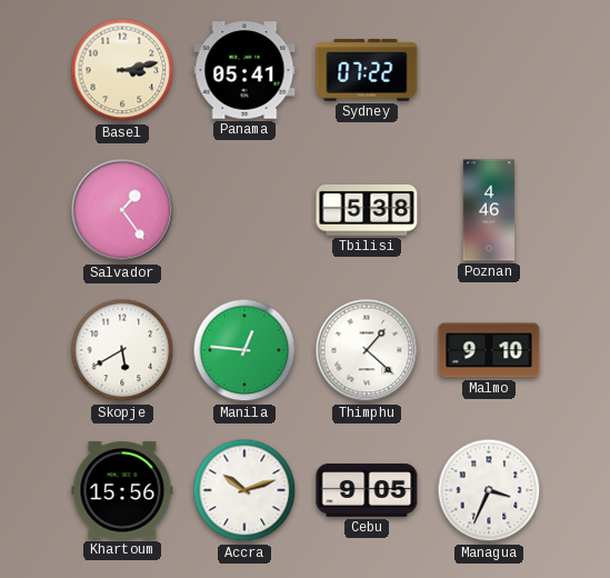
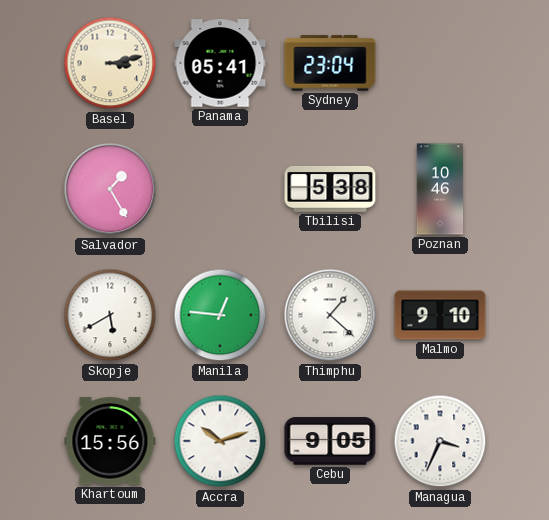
Sydney: 07:22 -> 23:04 (330, 63)
Salvador: 1:24 -> 1:25 (110, 189)
Poznan: 4:46 -> 10:46 (440, 189)
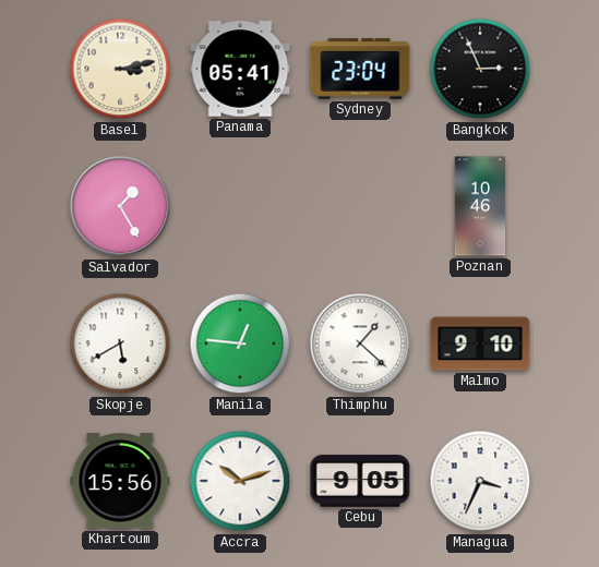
Bangkok: none -> 2:56 (480, 69)
Tbilisi: 5:38 -> none (330, 189)
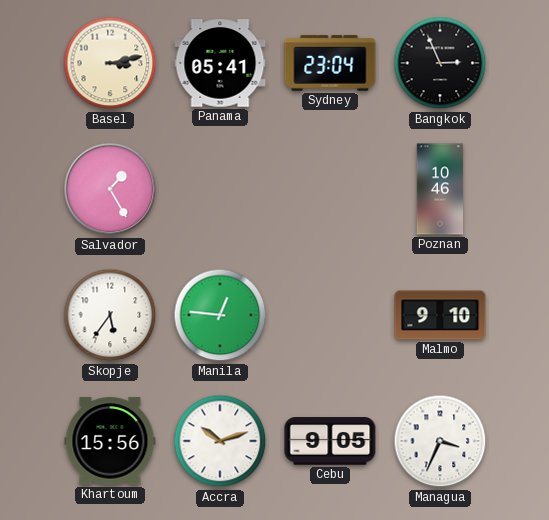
Skopje: 5:40 -> 5:36 (110, 315)
Thimphu: 1:22 -> none (360, 343)
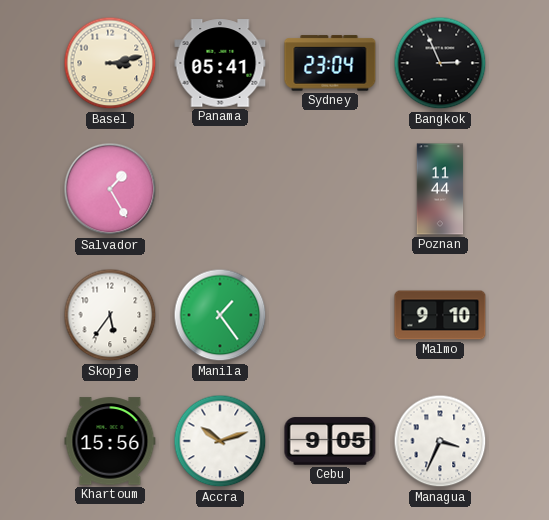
Poznan: 10:46 -> 11:44 (440, 189)
Manila: 12:46 -> 1:24 (220, 315)
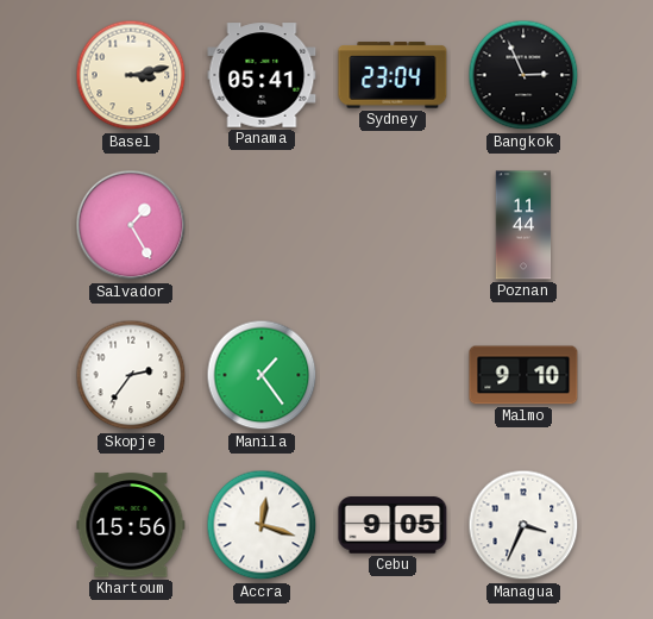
Skopje: 5:36 -> 2:36 (131, 375)
Accra: 10:12 -> 12:18 (262, 525)
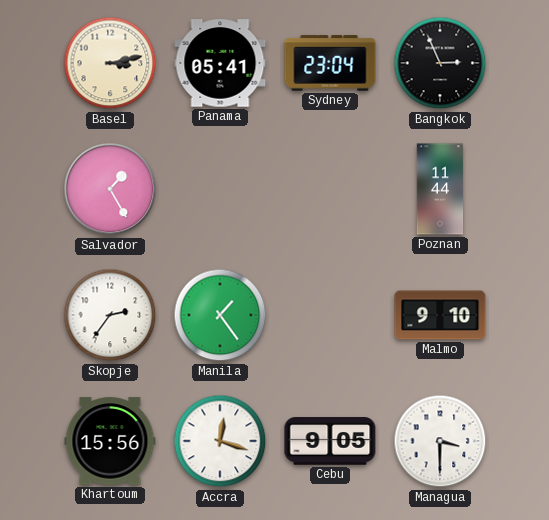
Managua: 3:34 -> 3:30 (440, 441)
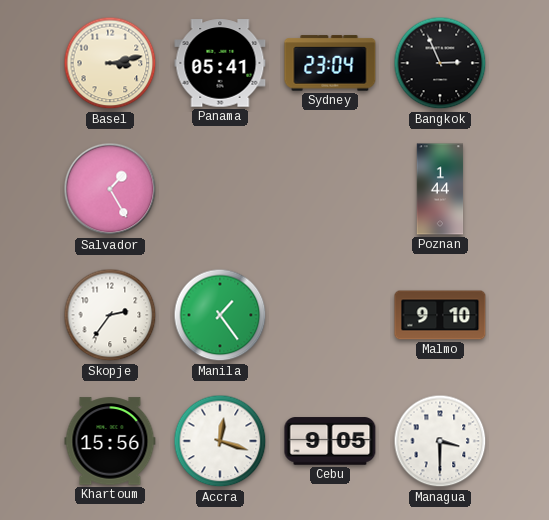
Poznan: 11:44 -> 1:44 (440, 189)
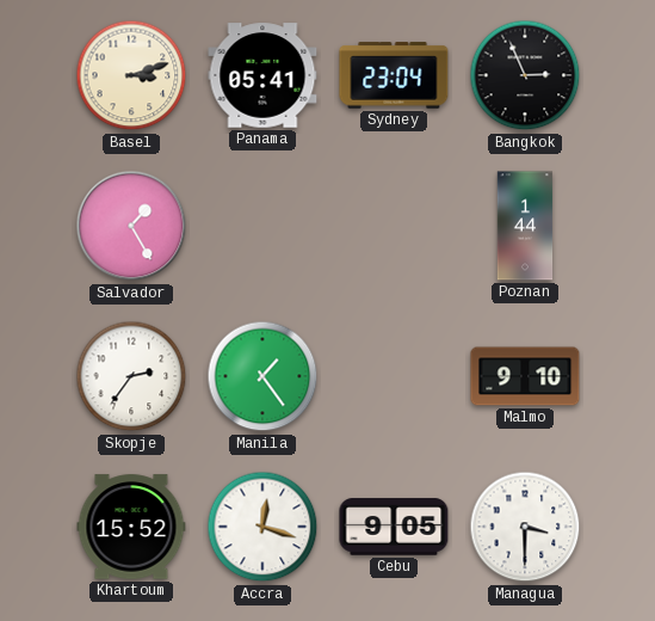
Basel: 3:13 -> 3:12 (131, 75)
Khartoum: 15:56 -> 15:52 (131, 527)
